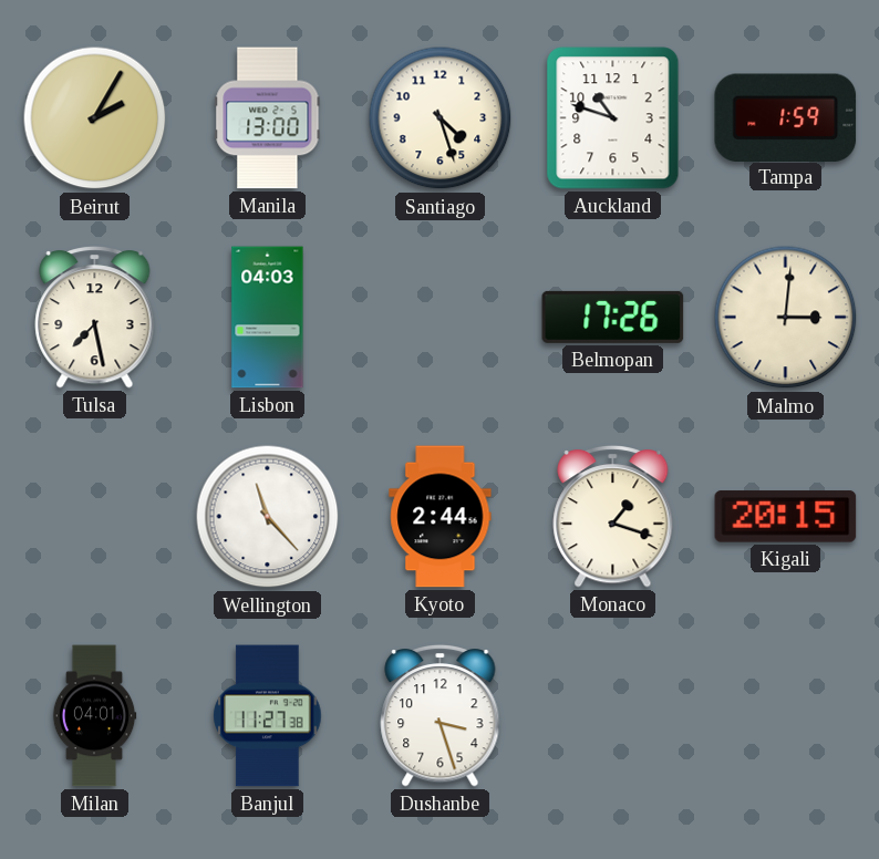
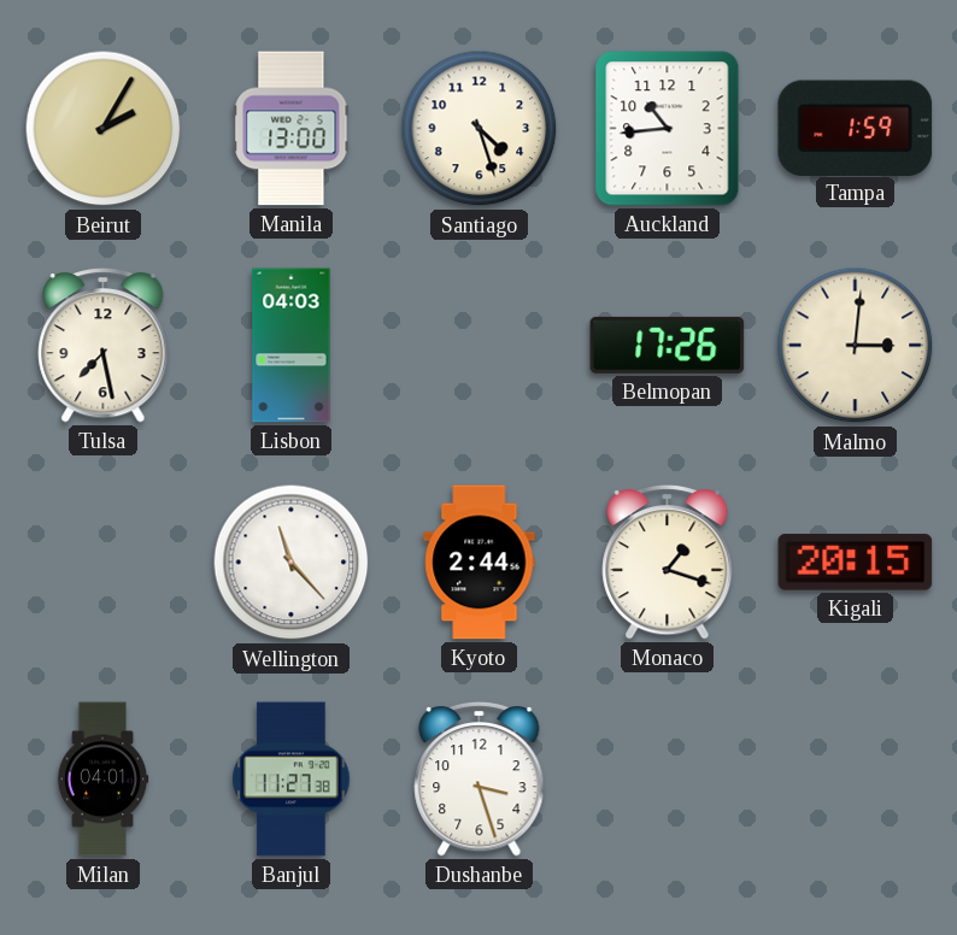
Auckland: 10:48 -> 10:44 (668, 129)
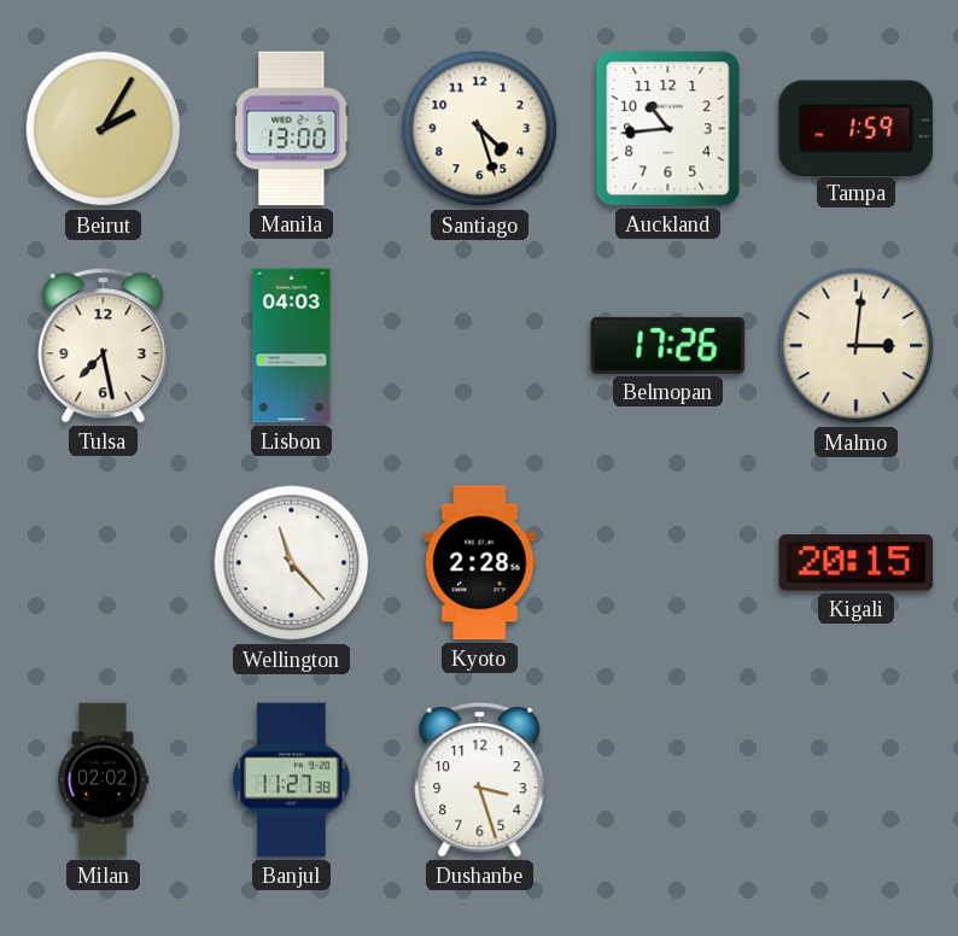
Kyoto: 2:44 -> 2:28 (480, 563)
Monaco: 1:18 -> none (668, 561)
Milan: 04:01 -> 02:02 (103, 780)
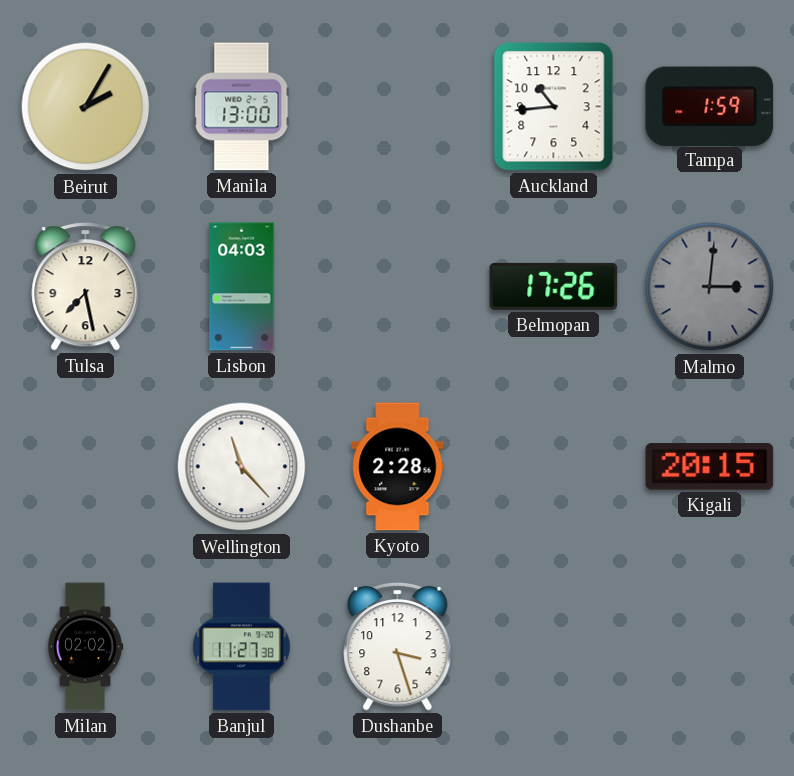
Santiago: 4:27 -> none (480, 129)
Malmo dial: cream -> grey (710, 287)
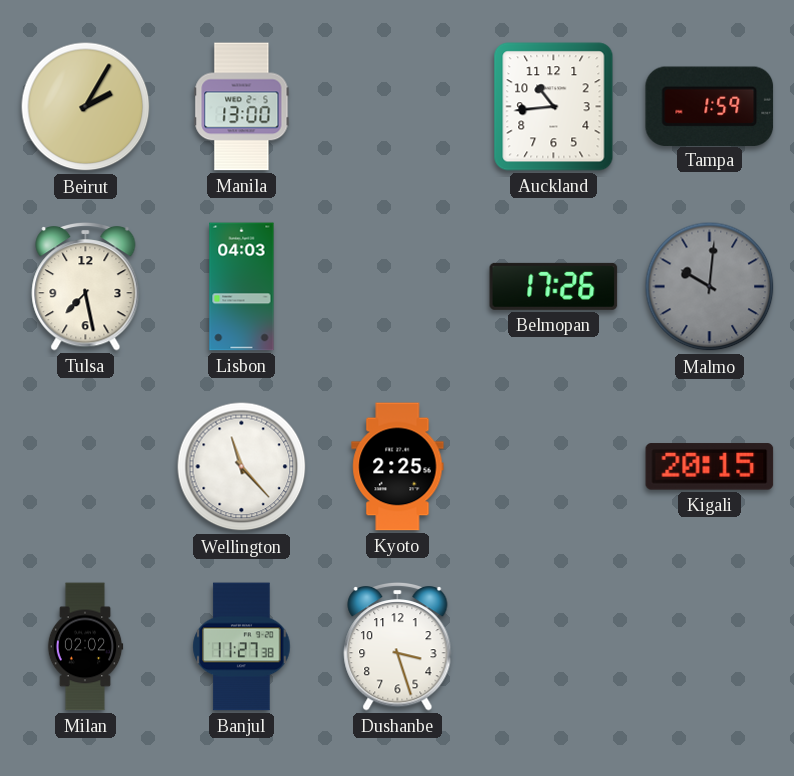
Malmo: 3:01 -> 10:01 (710, 287)
Kyoto: 2:28 -> 2:25 (398, 467)
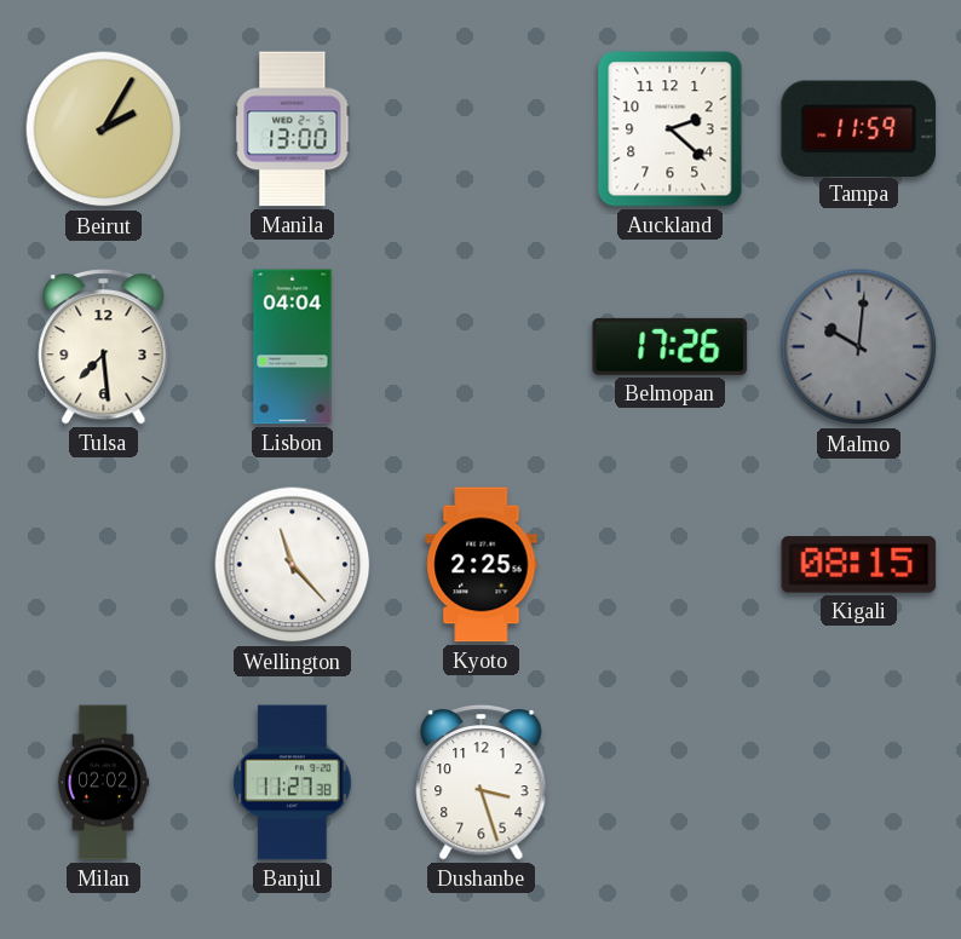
Auckland: 10:44 -> 2:22 (671, 129)
Tampa: 1:59 -> 11:59 (859, 128)
Tulsa: 7:28 -> 7:29 (104, 346)
Lisbon: 04:03 -> 04:04 (293, 347)
Kigali: 20:15 -> 08:15 (859, 565)
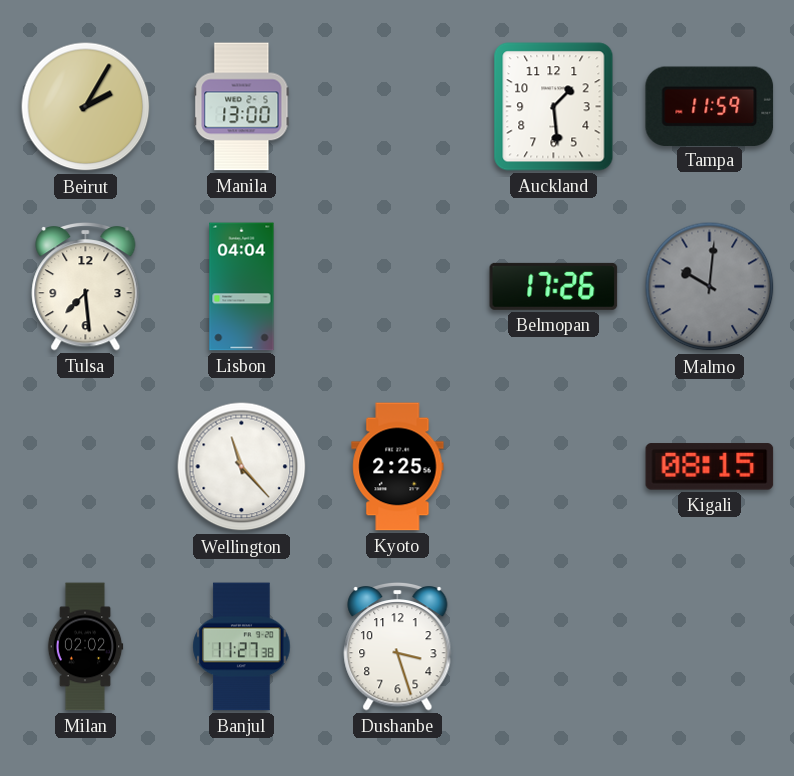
Auckland: 2:22 -> 1:29 (554, 107)
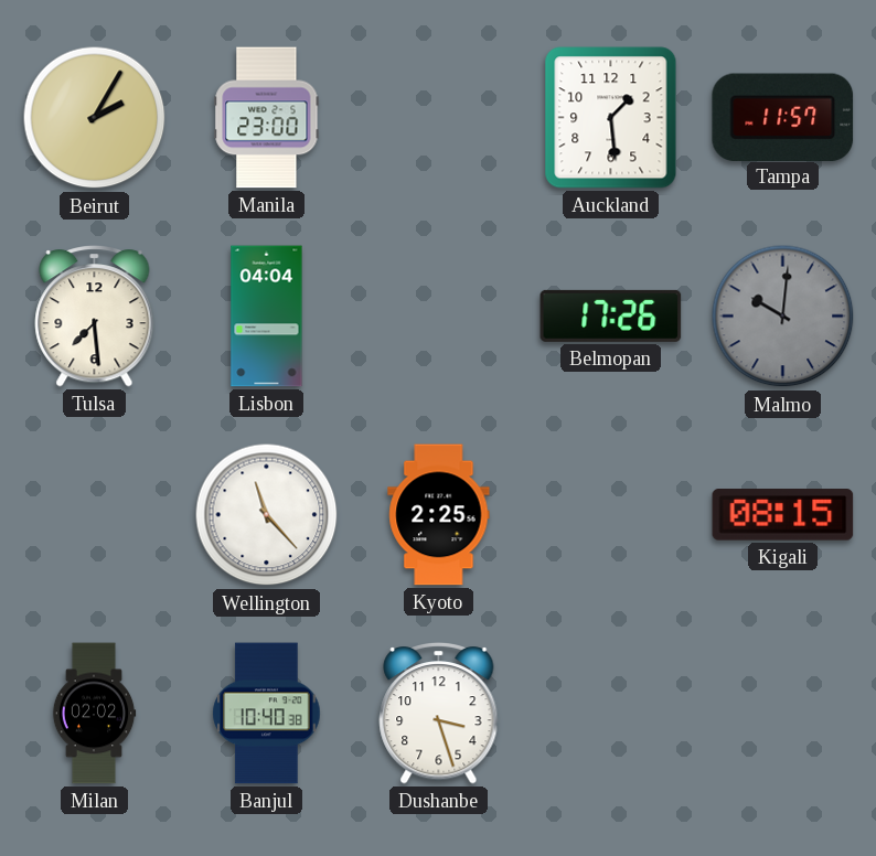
Manila: 13:00 -> 23:00 (267, 118)
Tampa: 11:59 -> 11:57 (783, 117)
Banjul: 11:27 -> 10:40 (267, 714)
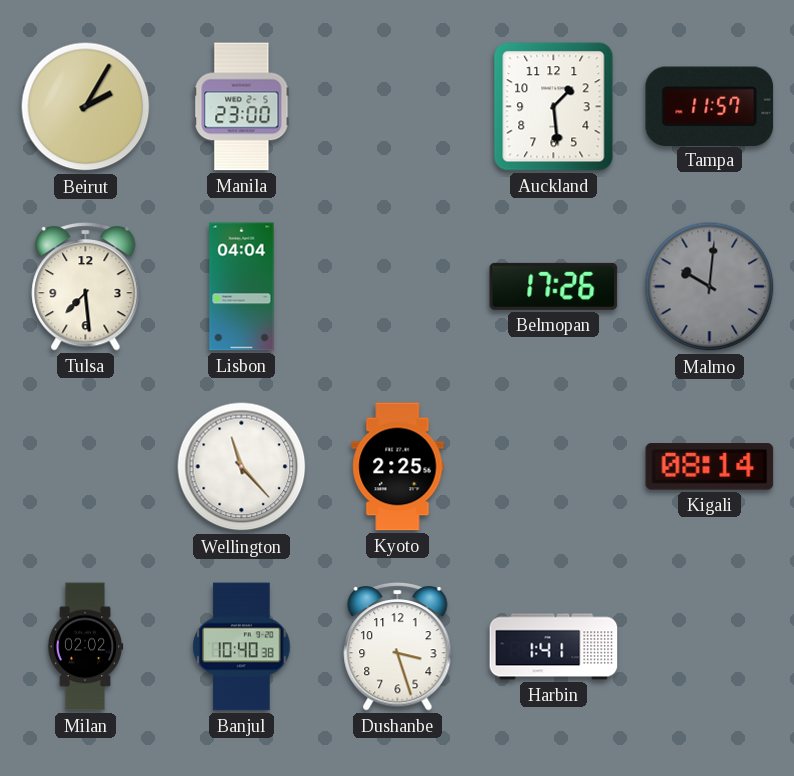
Kigali: 08:15 -> 08:14 (710, 467)
Harbin: none -> 1:41 (554, 647)
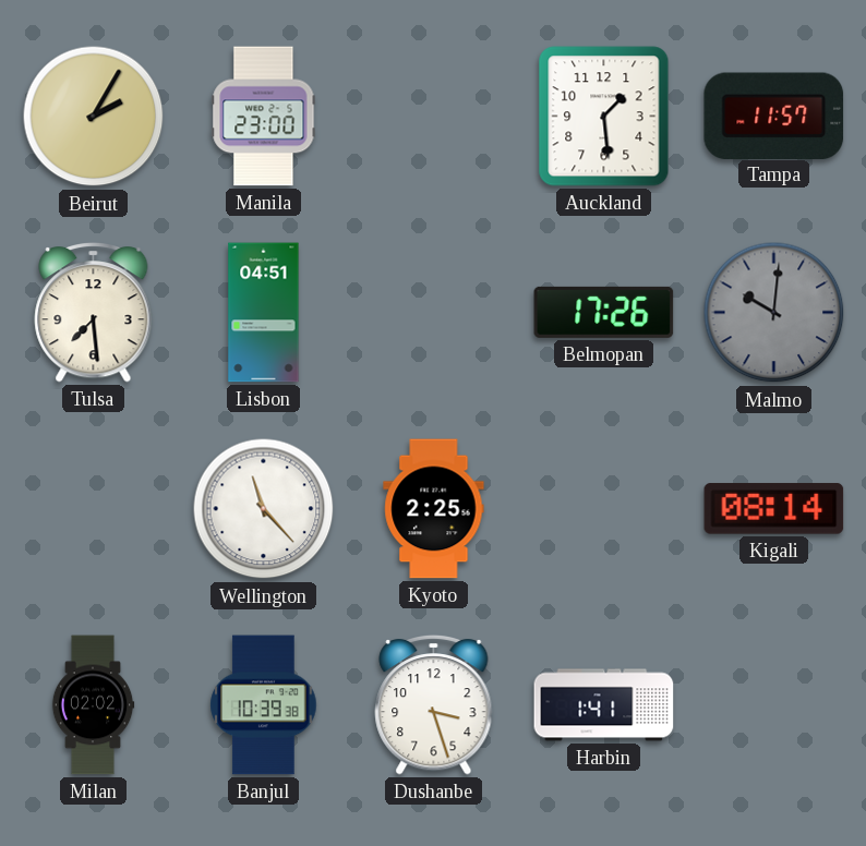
Lisbon: 04:04 -> 04:51 (264, 313)
Banjul: 10:40 -> 10:39 (264, 705)
